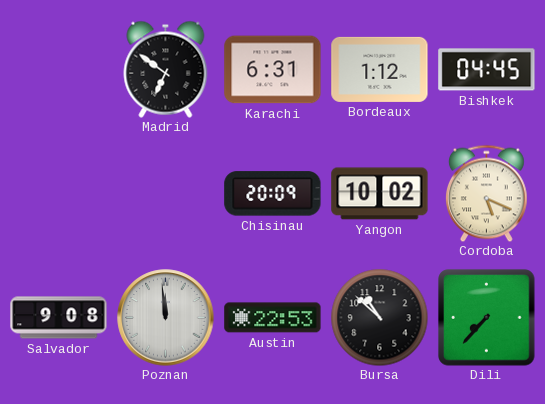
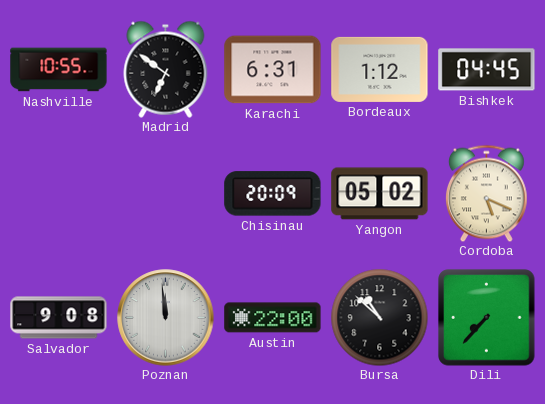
Nashville: none -> 10:55 (59, 70)
Yangon: 10:02 -> 05:02 (380, 194)
Austin: 22:53 -> 22:00 (273, 318)
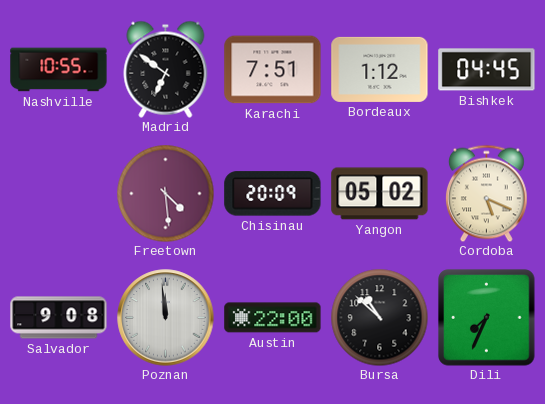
Karachi: 6:31 -> 7:51 (273, 70)
Freetown: none -> 4:29 (165, 193)
Dili: 7:37 -> 7:34 (487, 318)
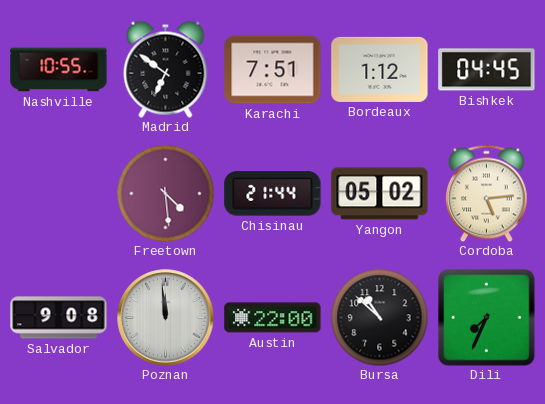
Chisinau: 20:09 -> 21:44 (273, 194)
Cordoba: 5:19 -> 5:14 (486, 193)
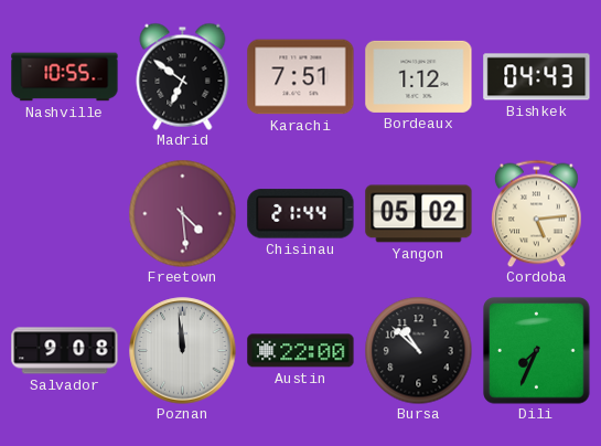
Bishkek: 04:45 -> 04:43 (537, 77)
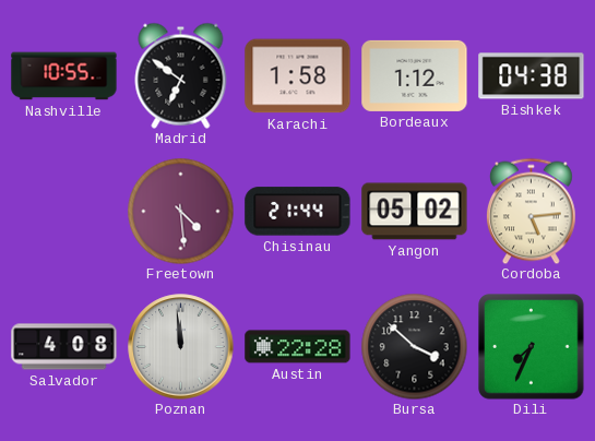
Karachi: 7:51 -> 1:58 (298, 76)
Bishkek: 04:43 -> 04:38 (532, 76)
Salvador: 9:08 -> 4:08 (64, 347)
Austin: 22:00 -> 22:28 (298, 347)
Bursa: 10:52 -> 3:52 (414, 346)
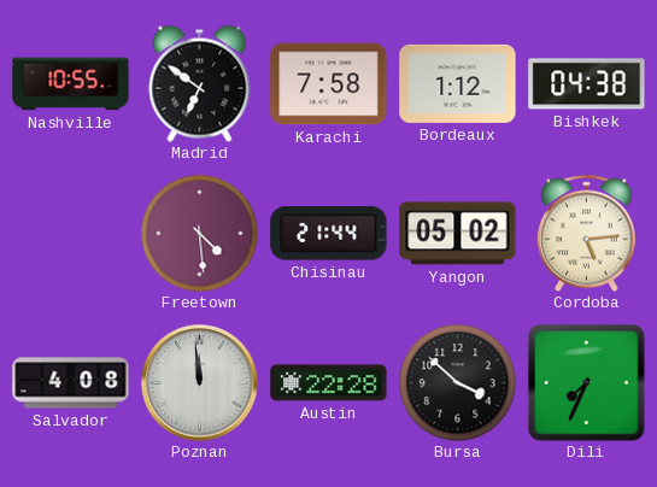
Karachi: 1:58 -> 7:58 (329, 84)
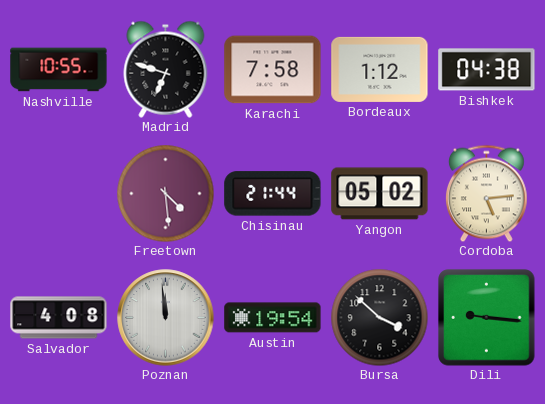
Madrid: 6:51 -> 6:48 (166, 69)
Austin: 22:28 -> 19:54 (273, 318)
Dili: 7:34 -> 9:16 (487, 318)
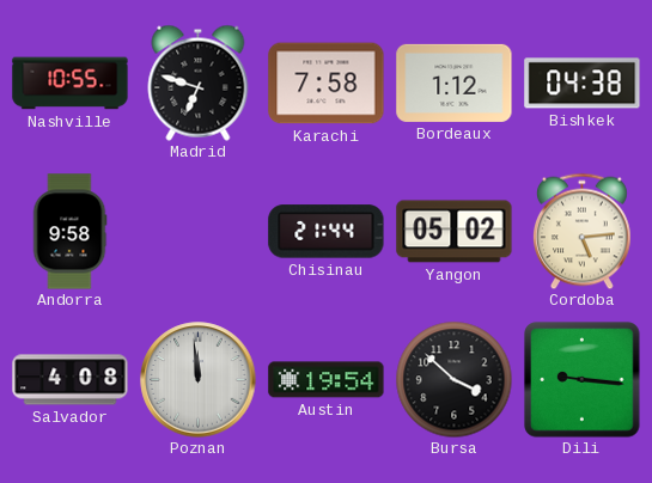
Andorra: none -> 9:58 (69, 232)
Freetown: 4:29 -> none (165, 193)
